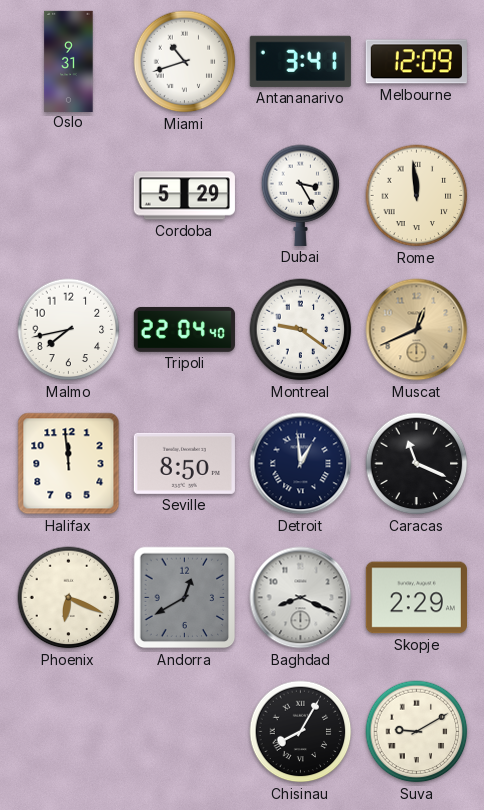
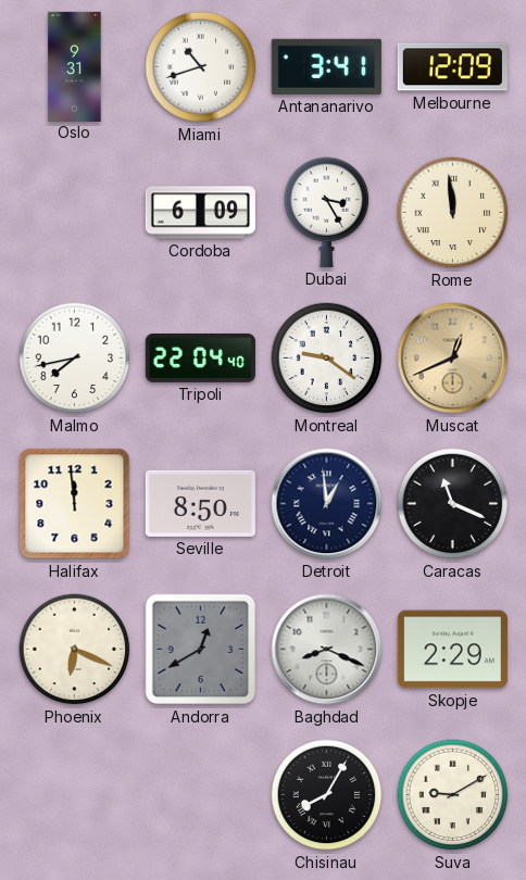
Cordoba: 5:29 -> 6:09 (200, 213)
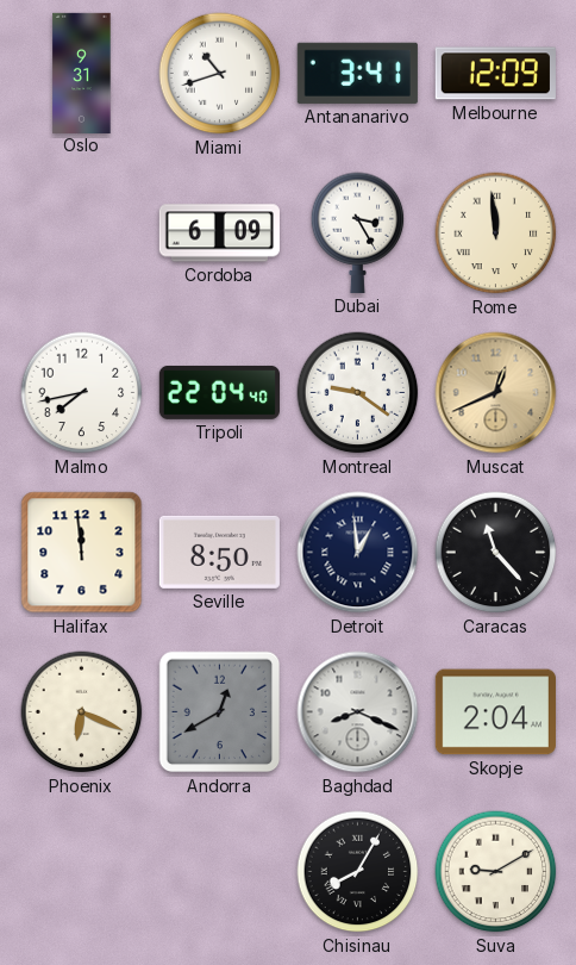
Caracas: 11:19 -> 11:23 (496, 553)
Skopje: 2:29 -> 2:04 (495, 712)
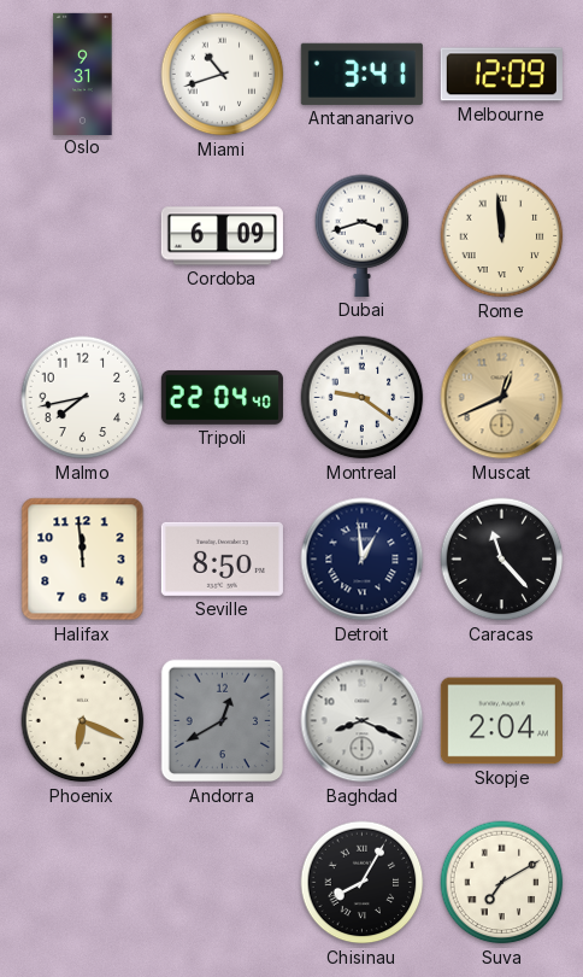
Dubai: 3:25 -> 3:42 (363, 235)
Suva: 9:10 -> 7:10 (502, 883)
